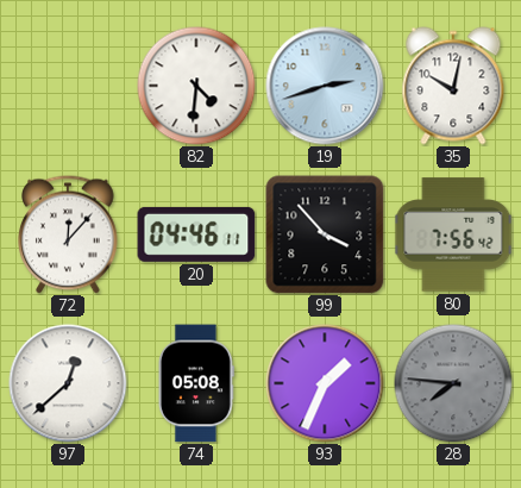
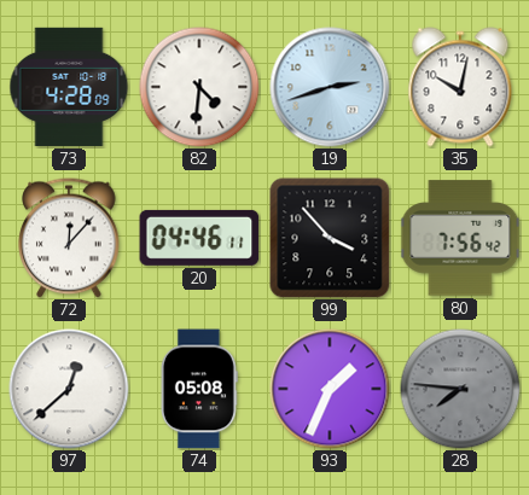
73: none -> 4:28 (69, 87)
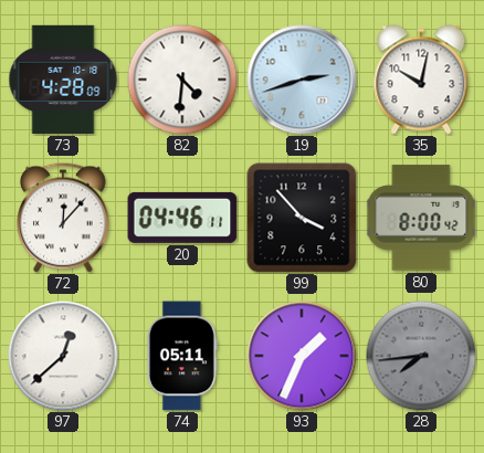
80: 7:56 -> 8:00 (421, 218)
74: 05:08 -> 05:11 (182, 356)
28: 7:46 -> 7:44 (421, 356)
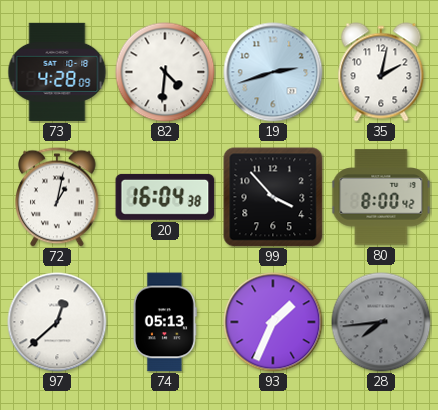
35: 10:02 -> 2:02 (381, 72)
72: 12:07 -> 1:02 (57, 197)
20: 04:46 -> 16:04 (165, 197)
74: 05:11 -> 05:13 (165, 322)
